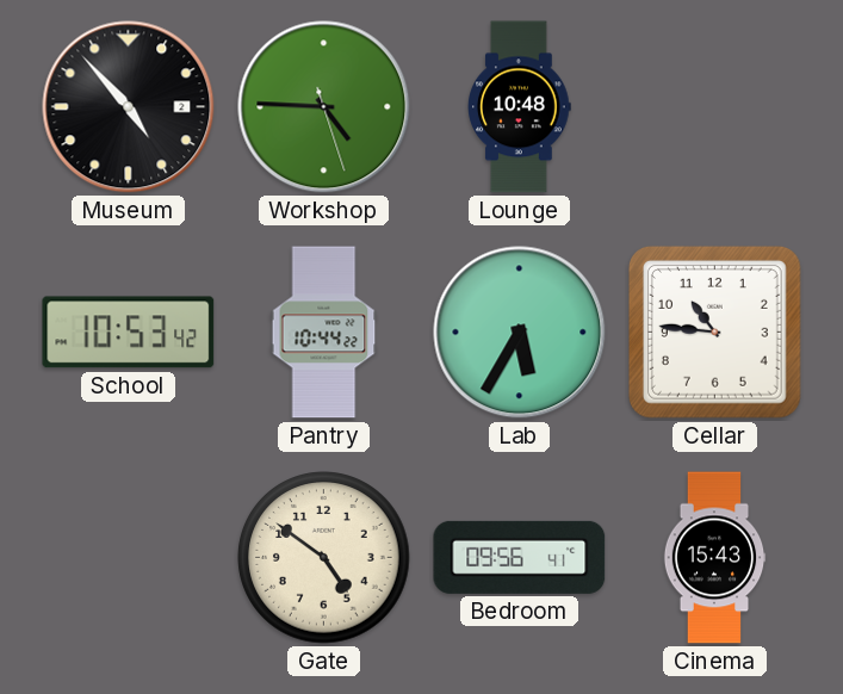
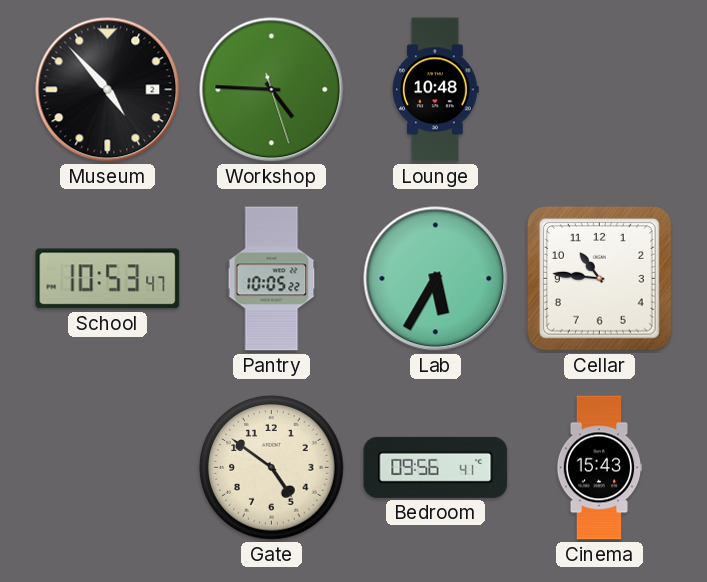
School: 10:53:42 -> 10:53:47 (108, 279)
Pantry: 10:44 -> 10:05 (272, 279)
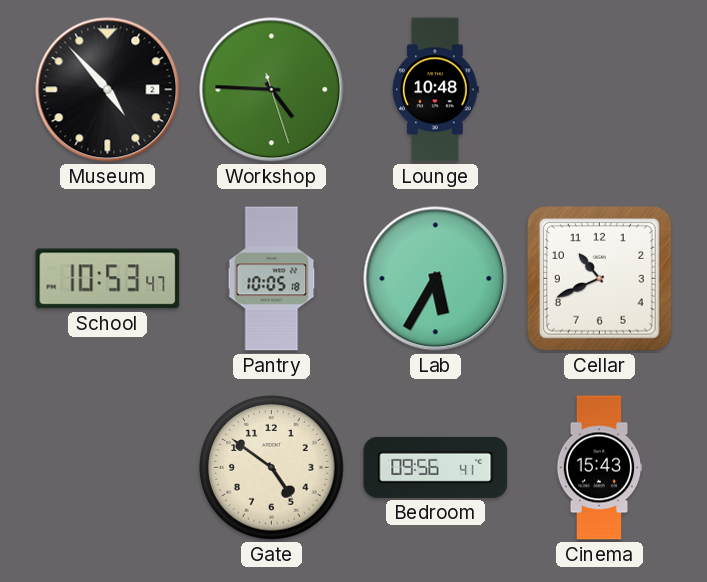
Pantry: 10:05:22 -> 10:05:18 (272, 279)
Cellar: 10:46 -> 10:41 (599, 278)
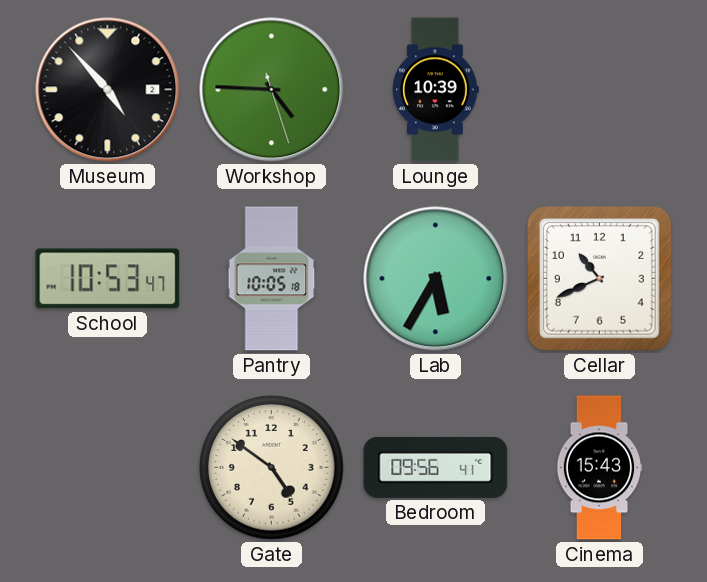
Lounge: 10:48 -> 10:39 (436, 90)
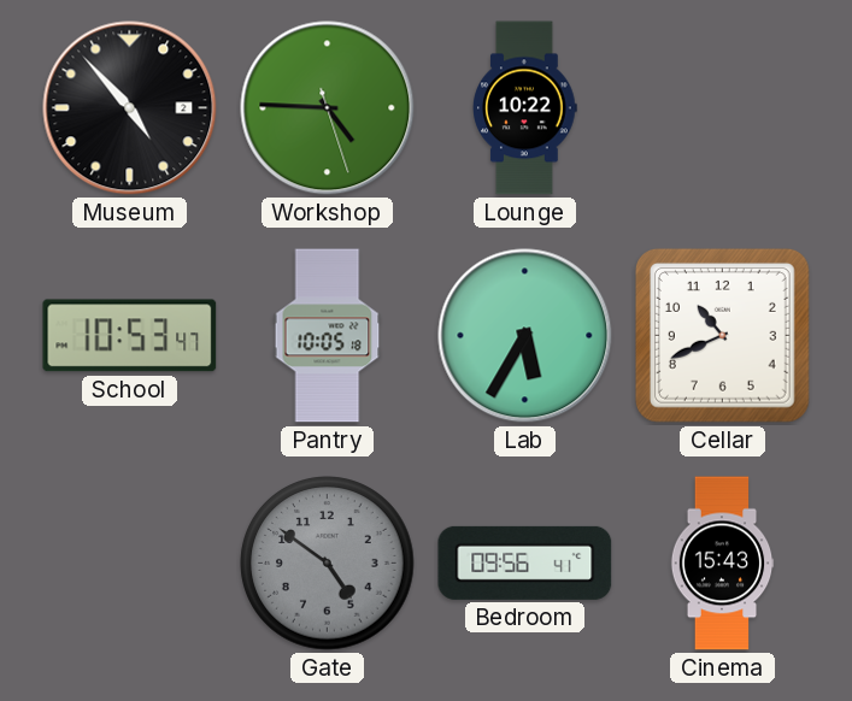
Lounge: 10:39 -> 10:22 (525, 108)
Gate dial: cream -> grey (328, 564)
